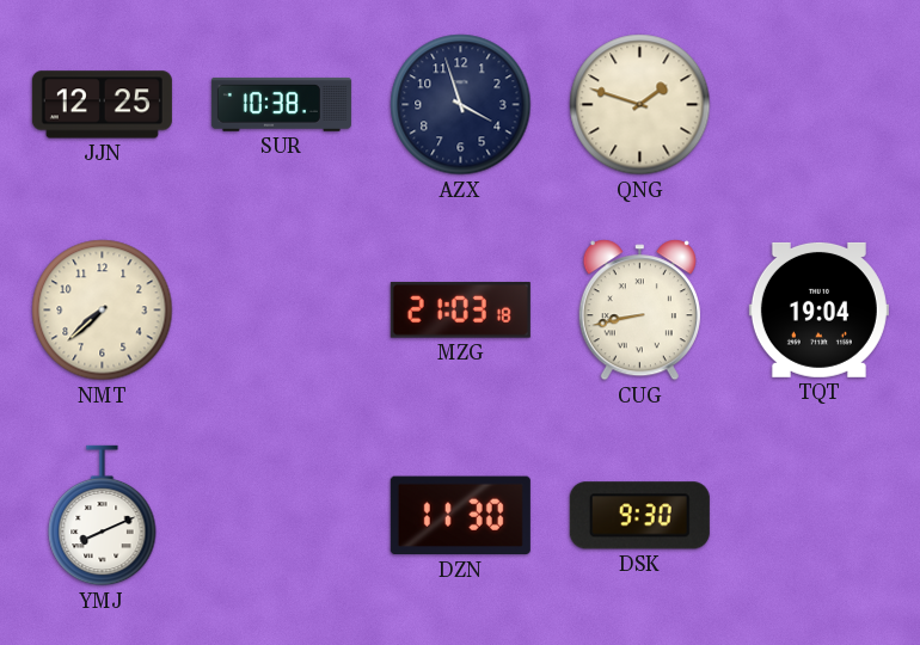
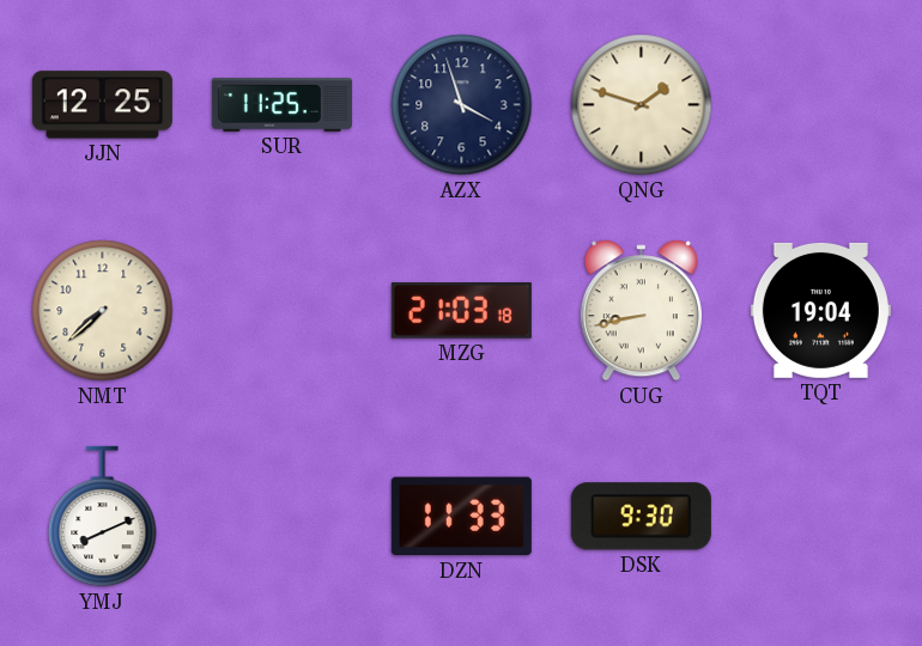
SUR: 10:38 -> 11:25 (281, 104)
DZN: 11:30 -> 11:33 (461, 517)
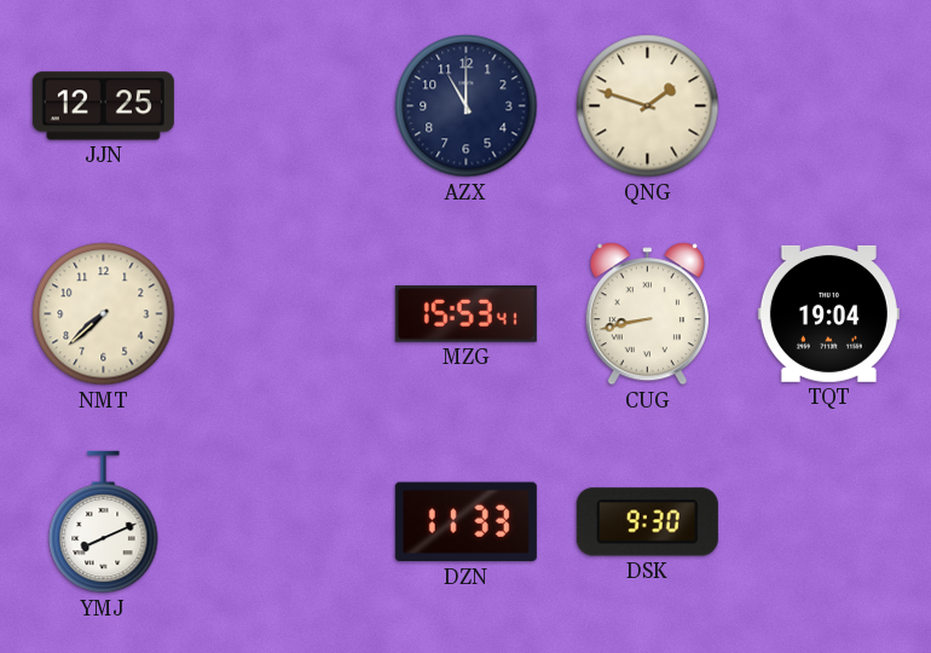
SUR: 11:25 -> none (281, 104)
AZX: 3:57 -> 11:00 (467, 106)
MZG: 21:03 -> 15:53 (465, 314)
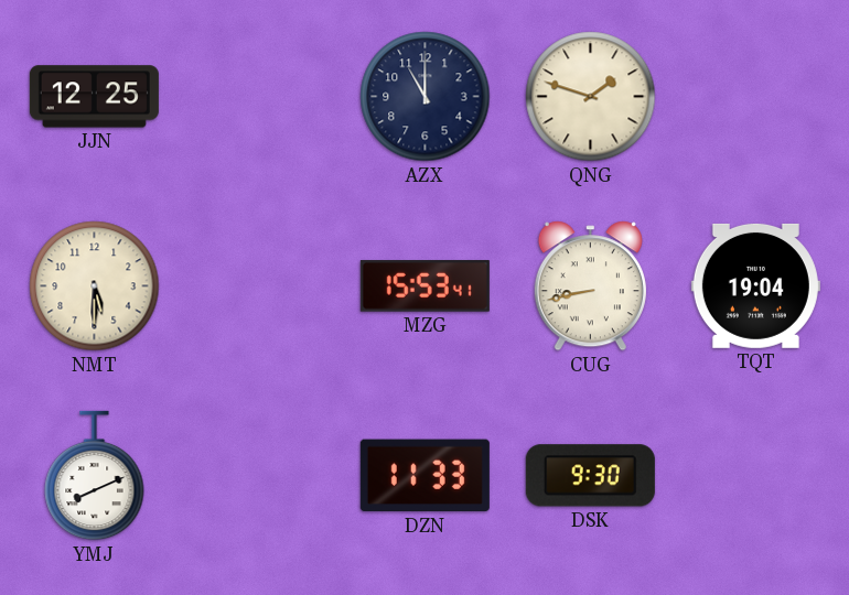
NMT: 7:38 -> 5:30 (95, 286)
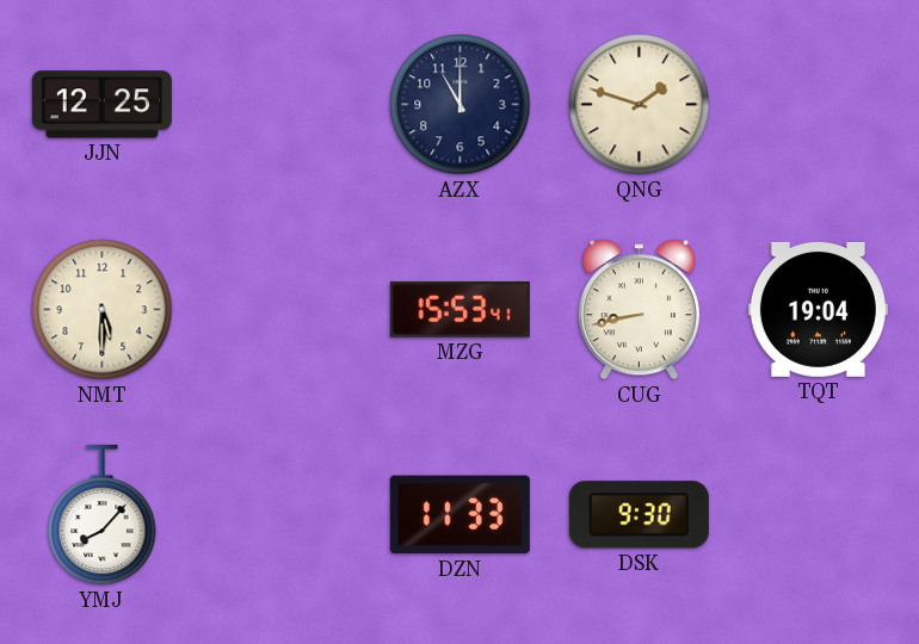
YMJ: 8:11 -> 8:07 (103, 515)
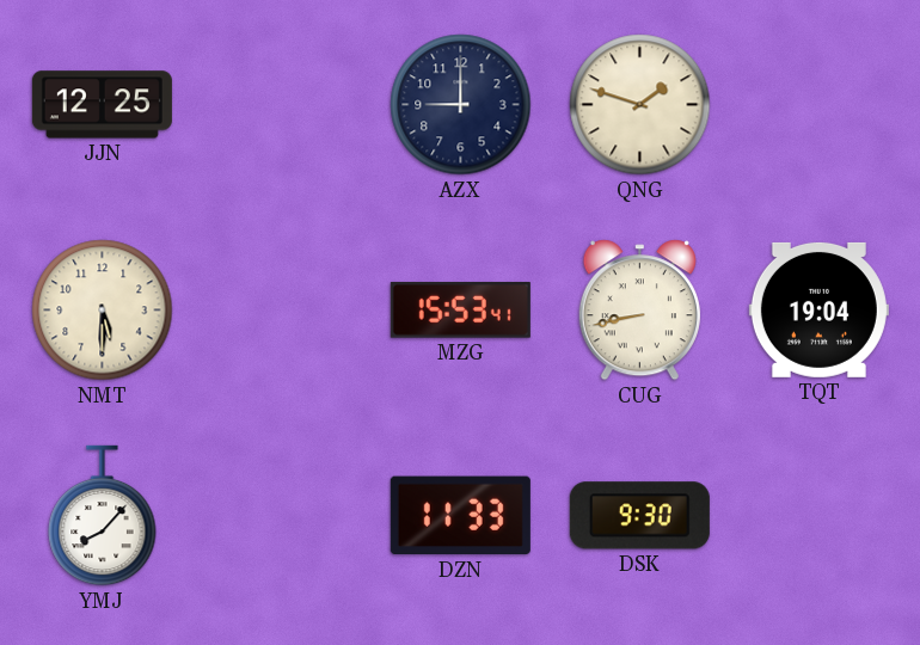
AZX: 11:00 -> 9:00 (461, 105)
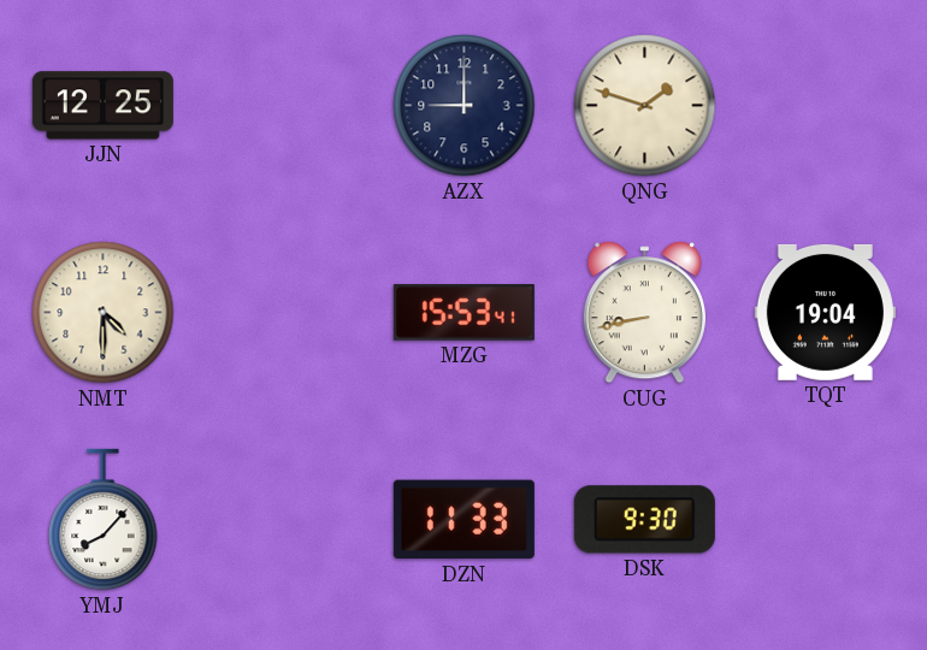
NMT: 5:30 -> 4:30 (104, 313)
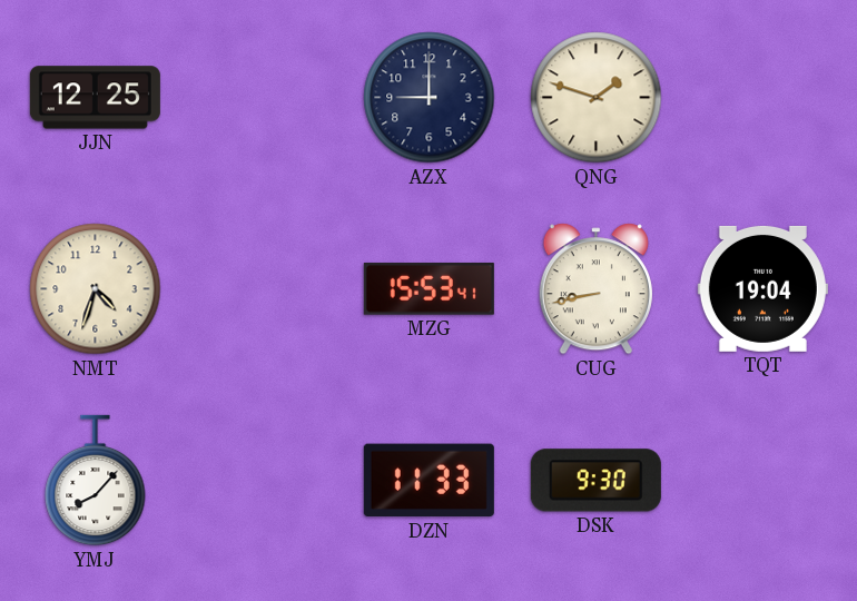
NMT: 4:30 -> 4:33 (96, 289)
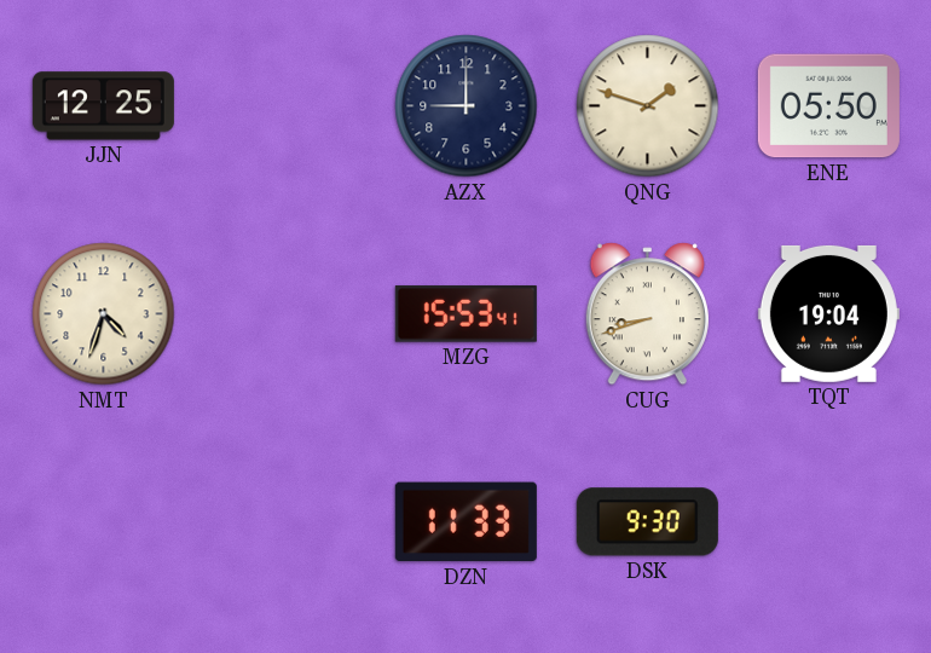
ENE: none -> 05:50 (828, 106)
CUG: 8:43 -> 8:42 (647, 314)
YMJ: 8:07 -> none (96, 481)
